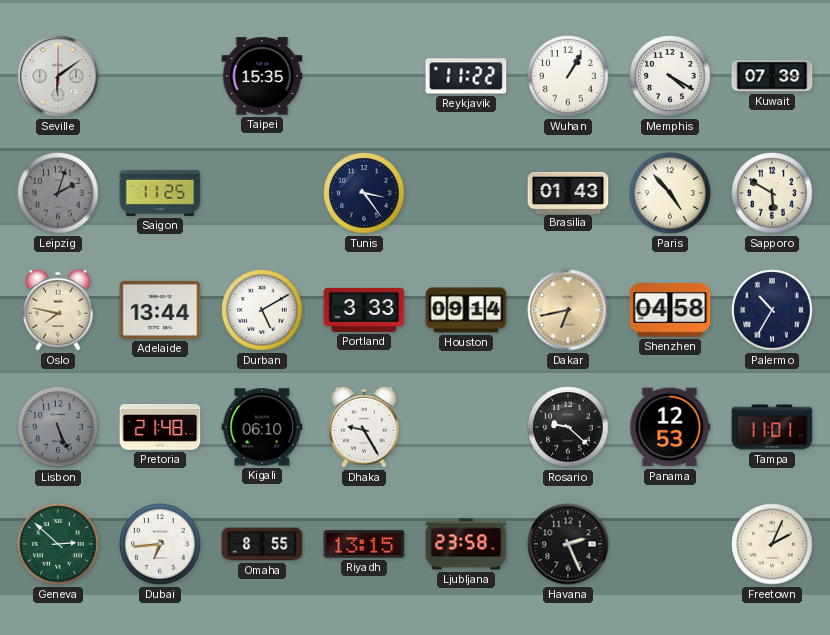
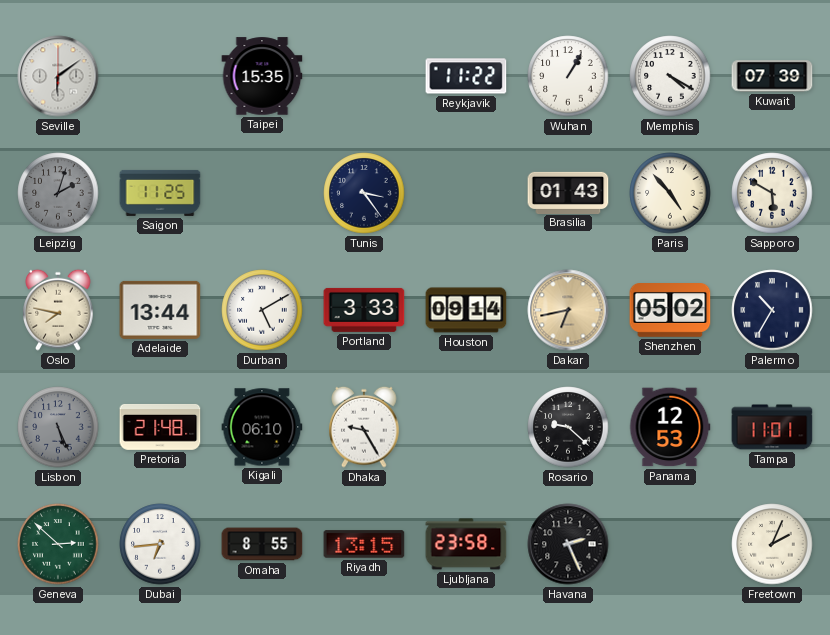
Shenzhen: 04:58 -> 05:02 (670, 311)
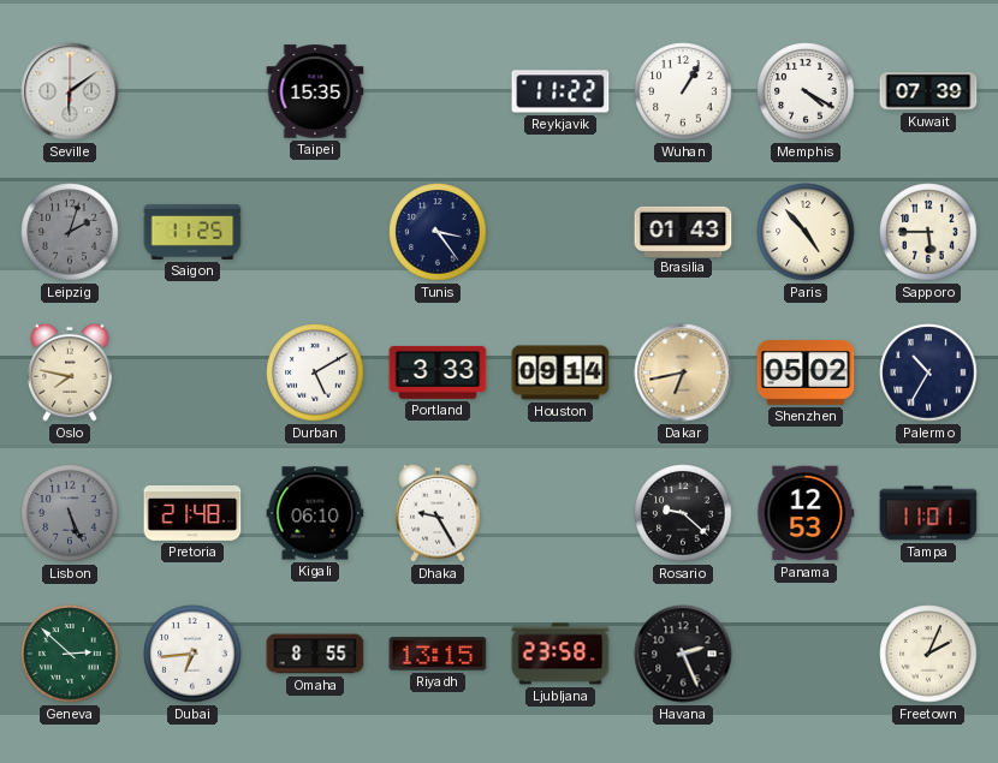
Sapporo: 5:50 -> 5:45 (928, 232)
Adelaide: 13:44 -> none (160, 310)
